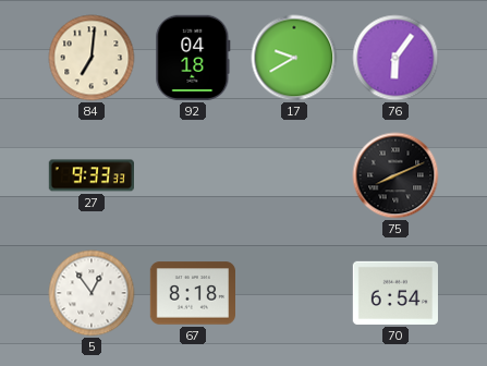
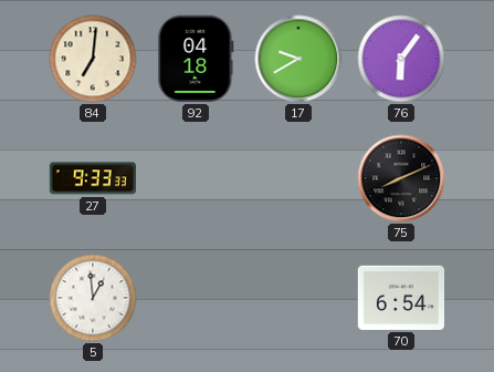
5: 12:54 -> 12:59 (93, 298)
67: 8:18 -> none (192, 293)
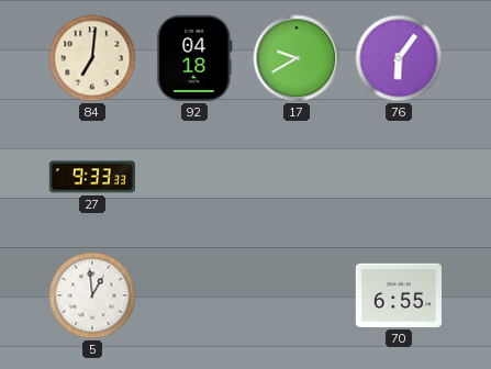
75: 8:11 -> none (401, 178)
70: 6:54 -> 6:55 (398, 295)
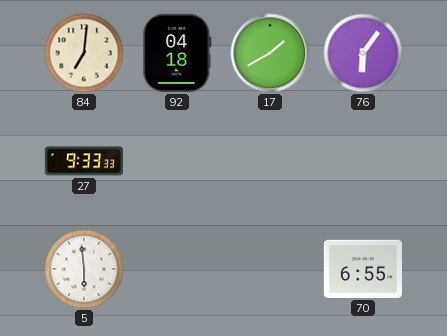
17: 9:40 -> 1:40 (270, 53)
5: 12:59 -> 5:59 (84, 269)
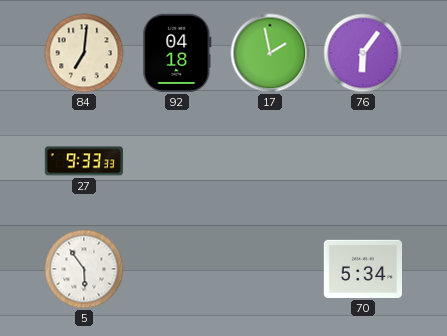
17: 1:40 -> 1:58 (270, 53)
5: 5:59 -> 5:54 (84, 269)
70: 6:55 -> 5:34 (362, 269)
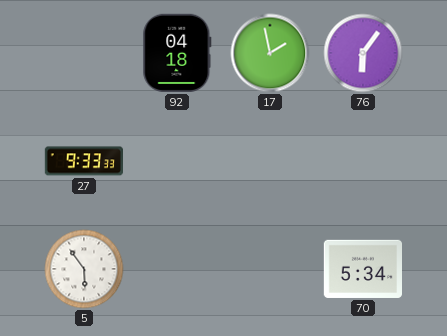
84: 7:01 -> none (84, 53)
